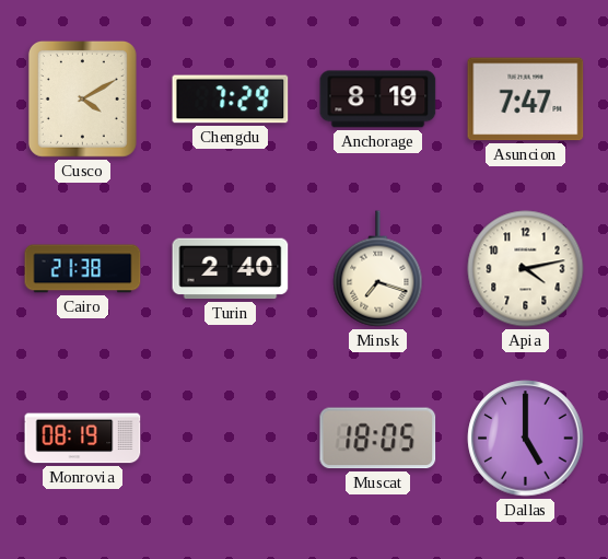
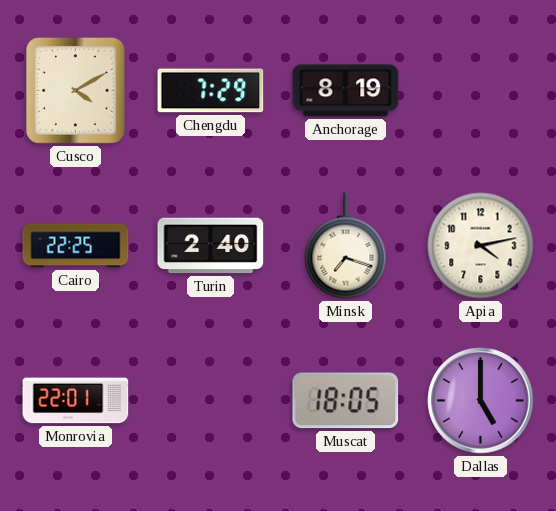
Asuncion: 7:47 -> none (526, 100)
Cairo: 21:38 -> 22:25 (76, 246)
Monrovia: 08:19 -> 22:01 (76, 401)
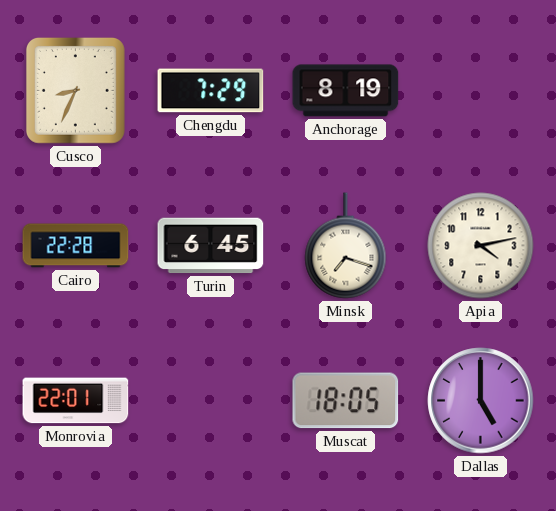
Cusco: 4:10 -> 8:34 (75, 90)
Cairo: 22:25 -> 22:28 (76, 246)
Turin: 2:40 -> 6:45 (211, 246)
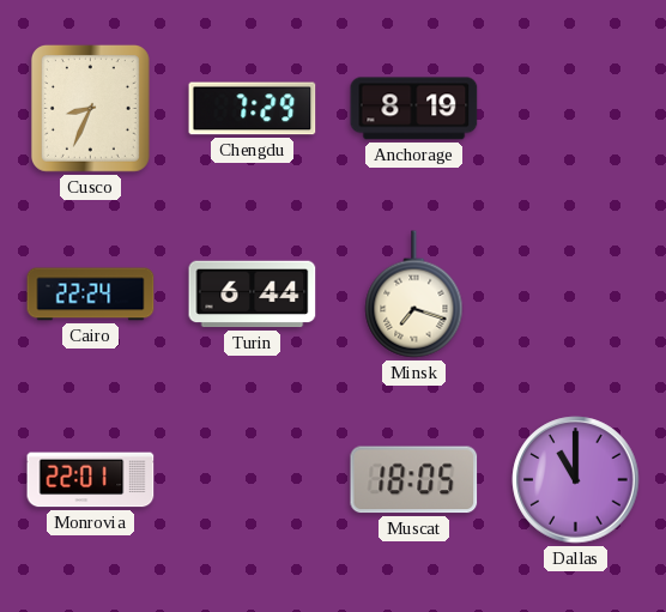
Cairo: 22:28 -> 22:24 (91, 295)
Turin: 6:45 -> 6:44 (253, 295)
Apia: 4:13 -> none (481, 246)
Dallas: 5:00 -> 11:00 (576, 480)
